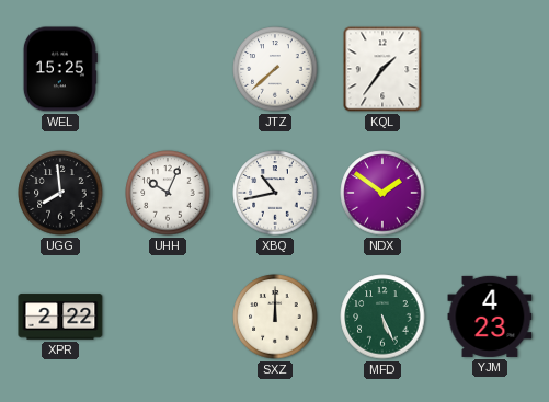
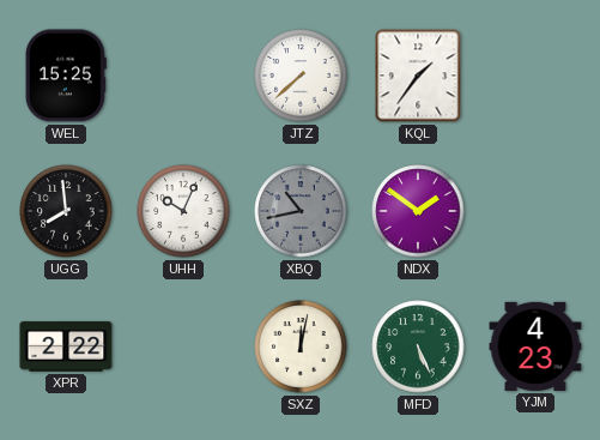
XBQ dial: white -> grey (301, 211)
SXZ: 12:00 -> 12:02 (301, 346)
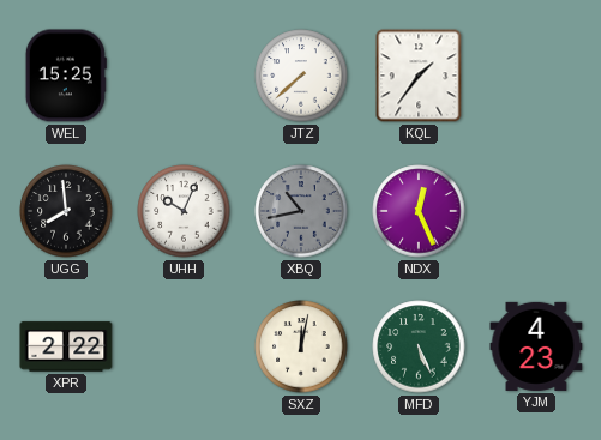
NDX: 1:51 -> 12:26 (419, 211)
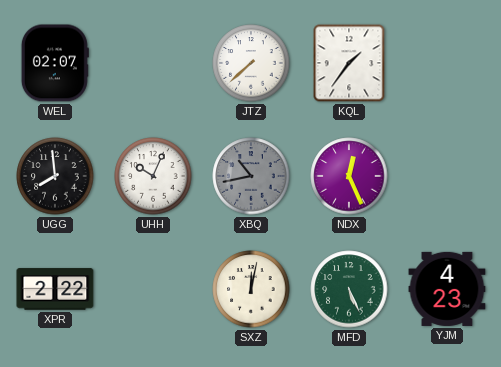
WEL: 15:25 -> 02:07 (55, 63)
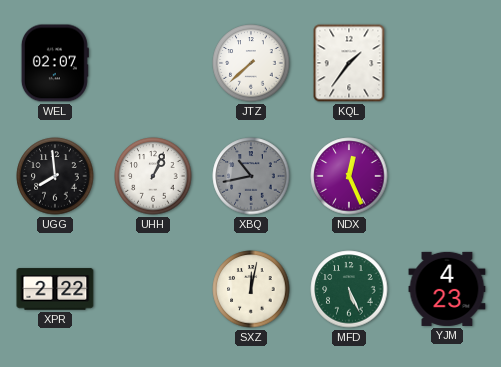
UHH: 10:04 -> 1:04 (153, 176)
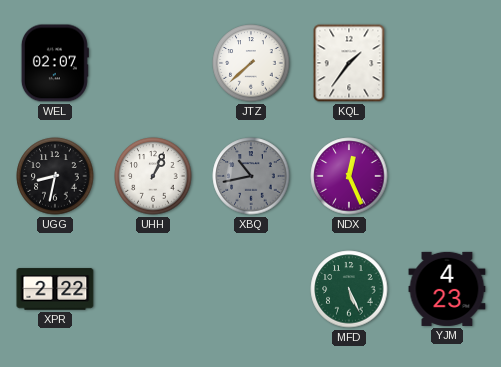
UGG: 7:59 -> 8:32 (55, 176)
SXZ: 12:02 -> none (251, 289)
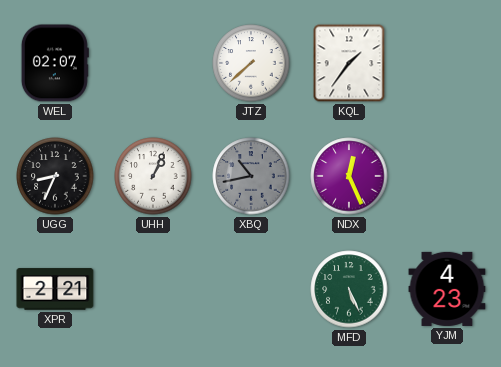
UGG: 8:32 -> 8:34 (55, 176)
XPR: 2:22 -> 2:21 (55, 289)
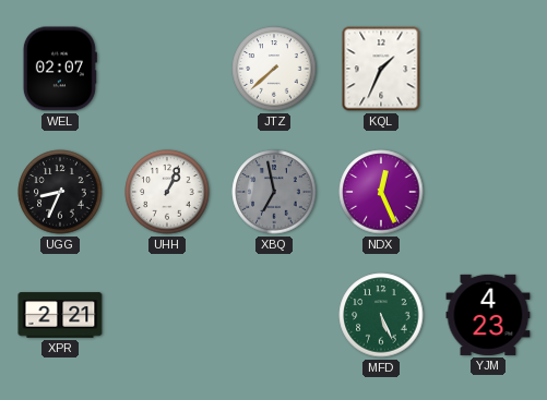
KQL: 1:36 -> 1:34 (381, 69)
XBQ: 10:43 -> 6:58 (274, 192)
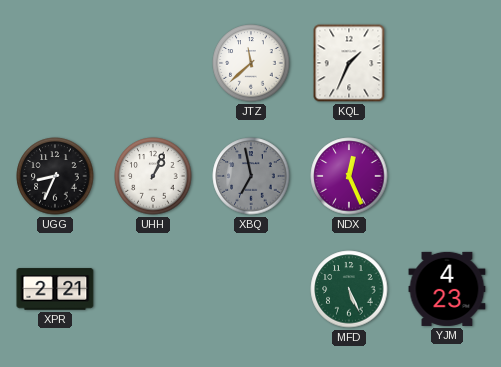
WEL: 02:07 -> none (60, 69)
JTZ: 7:38 -> 11:38 (251, 63)
